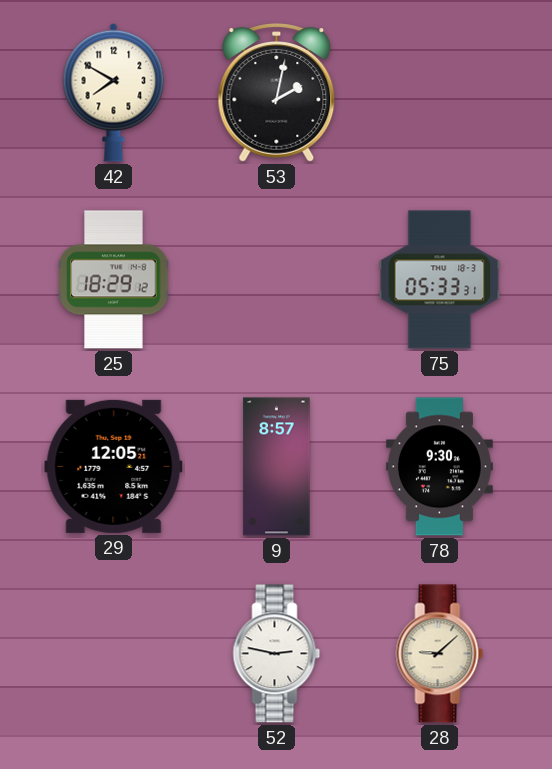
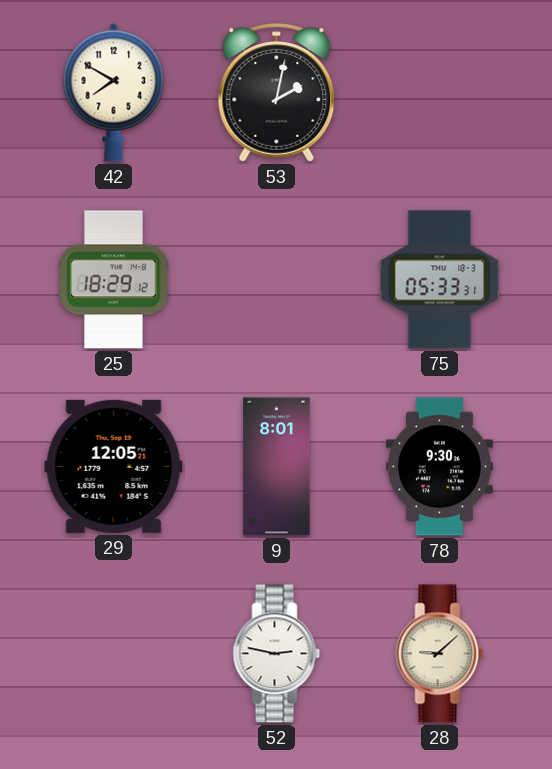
9: 8:57 -> 8:01 (277, 467)
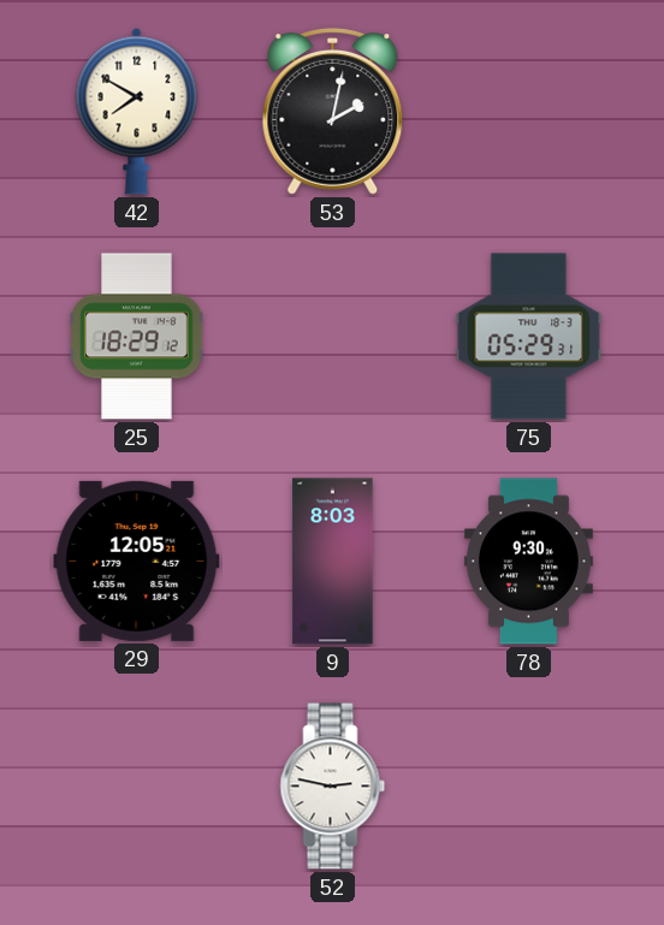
75: 05:33 -> 05:29 (529, 337)
9: 8:01 -> 8:03 (333, 562)
28: 9:08 -> none (440, 654)
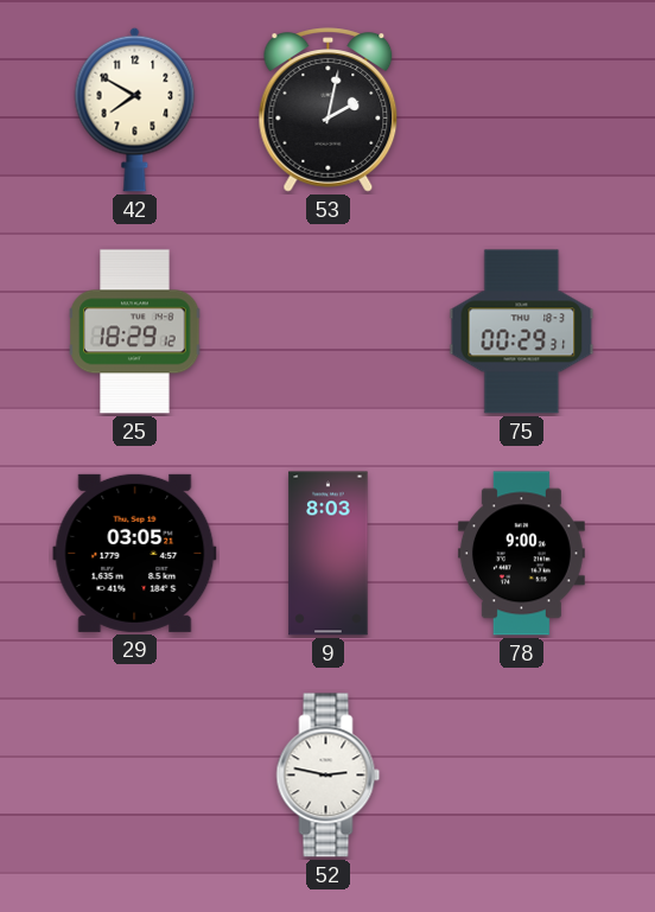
75: 05:29 -> 00:29 (522, 332)
29: 12:05 -> 03:05 (135, 553)
78: 9:30 -> 9:00 (521, 554)
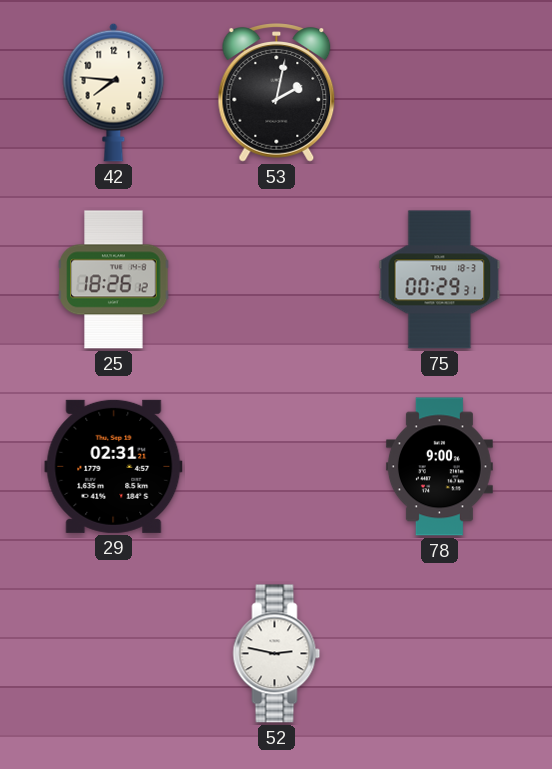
42: 7:50 -> 7:46 (114, 92)
25: 18:29 -> 18:26 (114, 280)
29: 03:05 -> 02:31 (114, 466)
9: 8:03 -> none (329, 554)
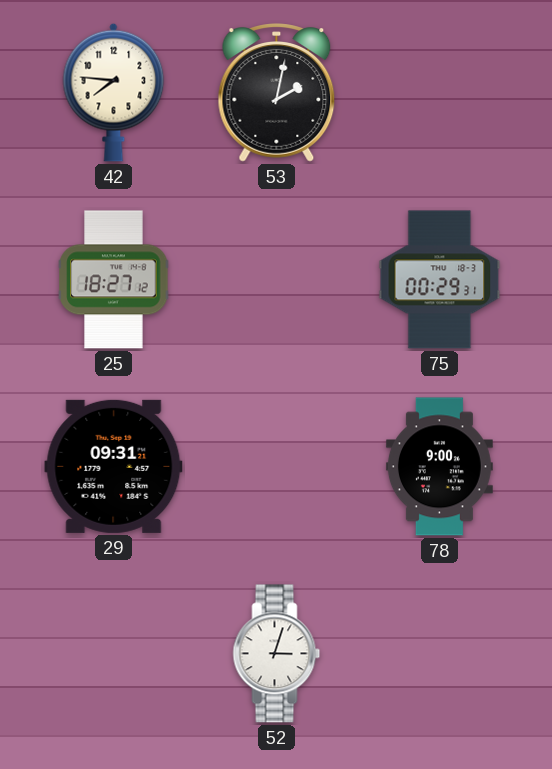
25: 18:26 -> 18:27 (114, 280)
29: 02:31 -> 09:31 (114, 466)
52: 2:47 -> 3:03 (277, 654)
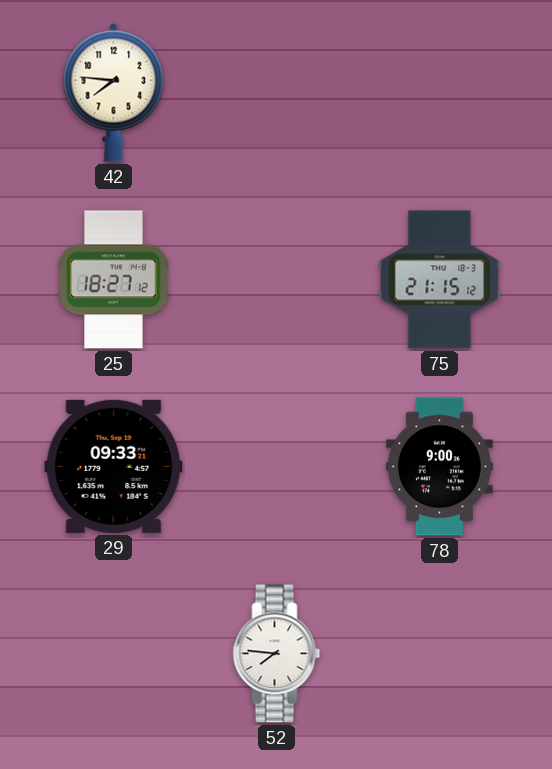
53: 2:02 -> none (277, 93)
75: 00:29 -> 21:15 (440, 280)
29: 09:31 -> 09:33 (114, 466)
52: 3:03 -> 7:46 (277, 654)
